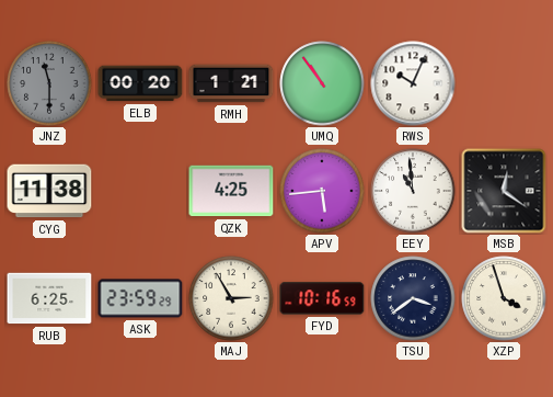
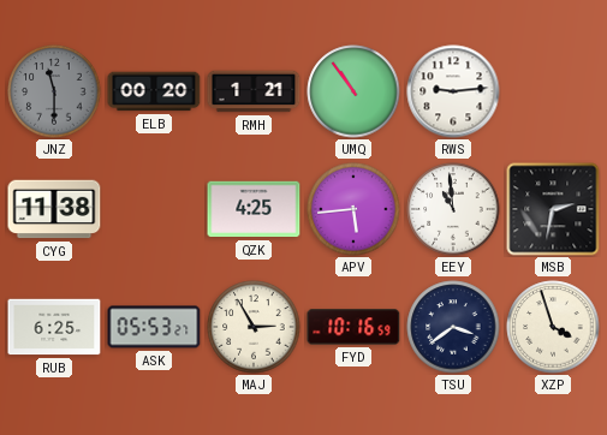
RWS: 10:04 -> 9:14 (453, 91)
MSB: 12:21 -> 2:32 (553, 209)
ASK: 23:59 -> 05:53 (154, 327)
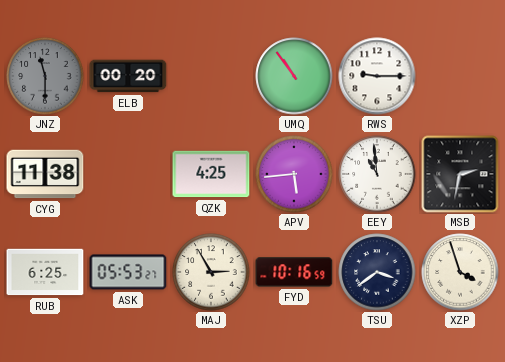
RMH: 1:21 -> none (254, 91)
RWS: 9:14 -> 9:15 (377, 76)
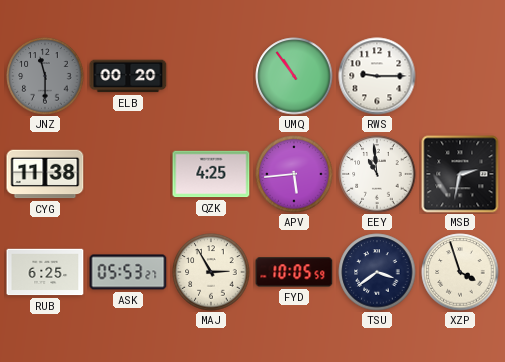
FYD: 10:16 -> 10:05 (294, 272)
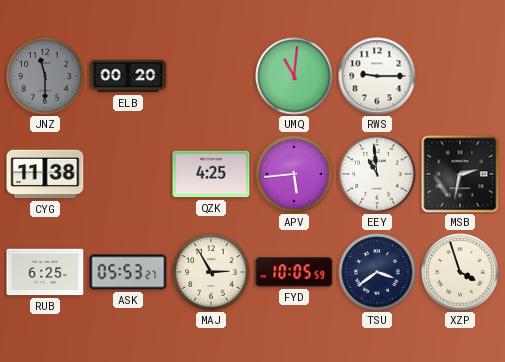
UMQ: 10:54 -> 11:01 (294, 76)
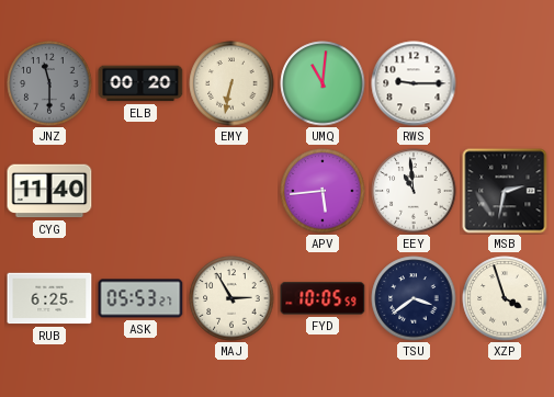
EMY: none -> 6:32 (231, 83)
CYG: 11:38 -> 11:40 (49, 191)
QZK: 4:25 -> none (211, 174)
